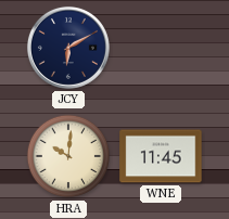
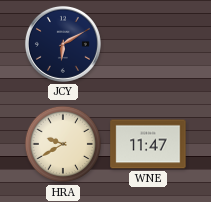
HRA: 10:01 -> 9:40 (63, 144)
WNE: 11:45 -> 11:47 (148, 144)
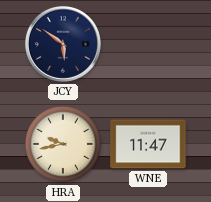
JCY: 6:10 -> 5:51 (63, 44)
HRA: 9:40 -> 9:43 (63, 144)
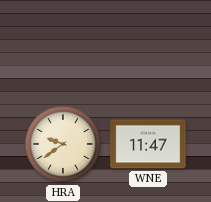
JCY: 5:51 -> none (63, 44)
HRA: 9:43 -> 9:39 (63, 144)
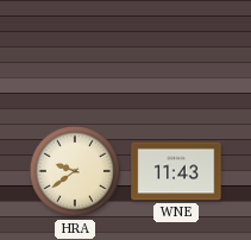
WNE: 11:47 -> 11:43 (176, 171)
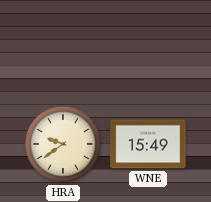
WNE: 11:43 -> 15:49 (148, 144)
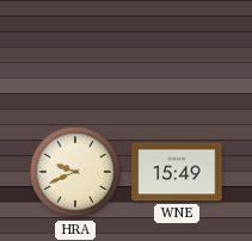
HRA: 9:39 -> 9:41 (75, 172)
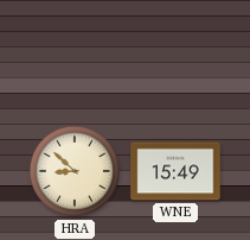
HRA: 9:41 -> 8:52 (75, 171)
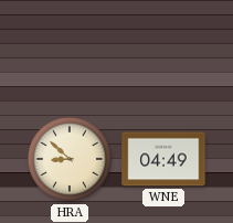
WNE: 15:49 -> 04:49 (163, 159)
